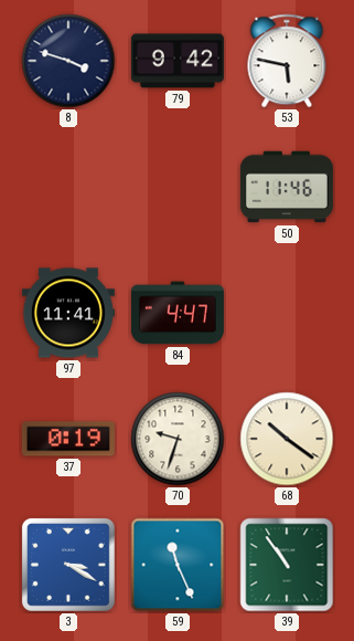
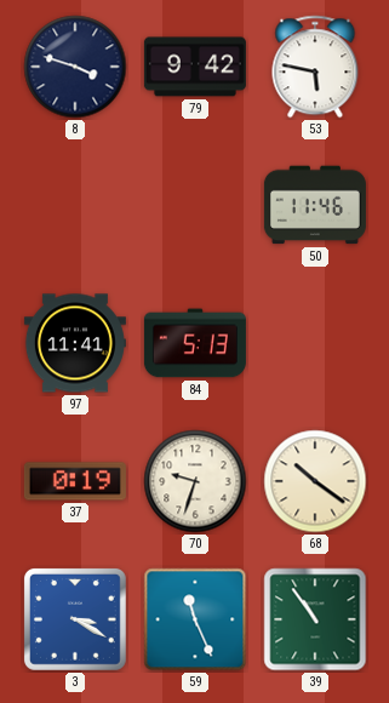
84: 4:47 -> 5:13 (195, 343)
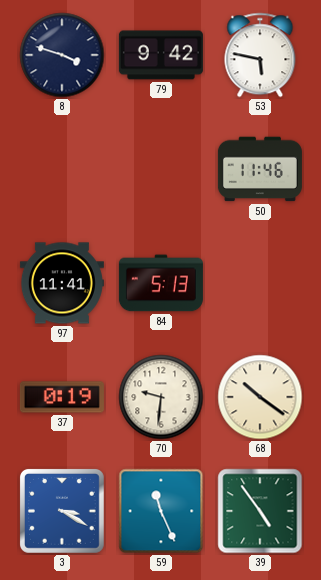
70: 9:33 -> 9:31 (161, 397)
39: 10:54 -> 4:54 (260, 511)
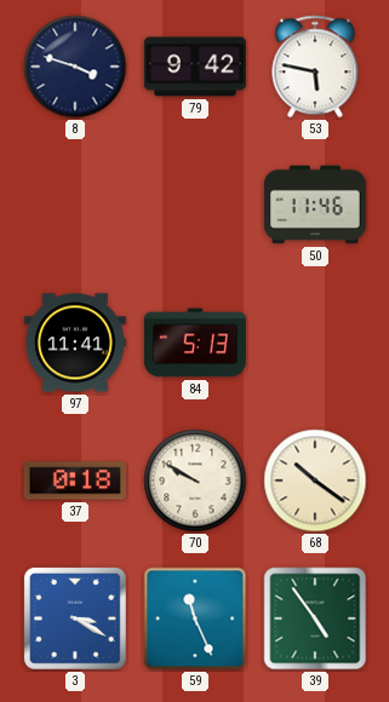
37: 0:19 -> 0:18 (75, 481)
70: 9:31 -> 9:50 (195, 481)
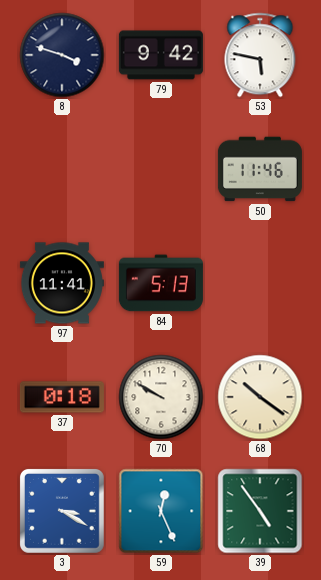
59: 11:26 -> 12:26 (161, 511)
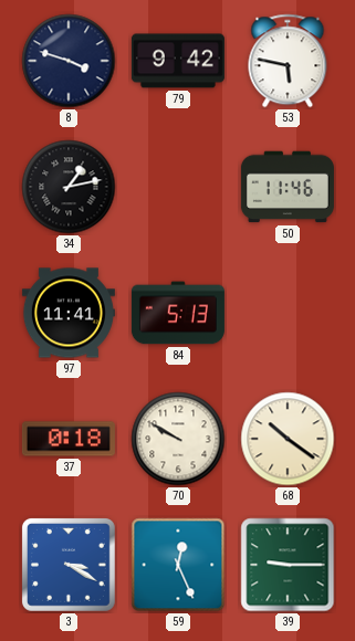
34: none -> 1:13 (69, 187)
39: 4:54 -> 9:15 (288, 565)
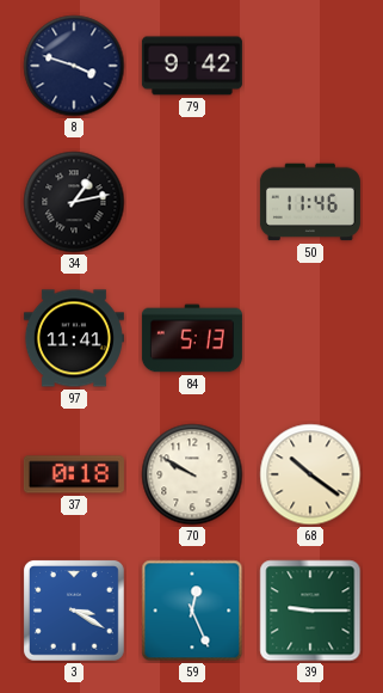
53: 5:47 -> none (288, 61)
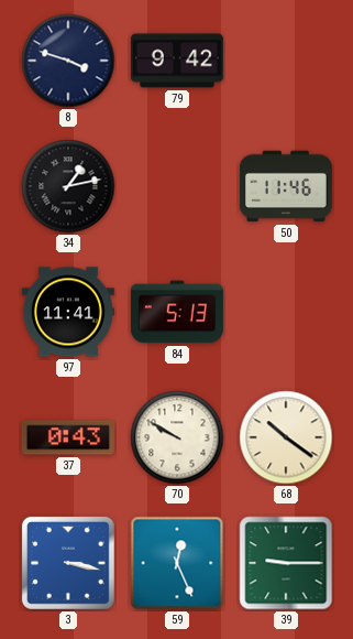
37: 0:18 -> 0:43 (68, 437)
3: 3:20 -> 3:17 (68, 563)
